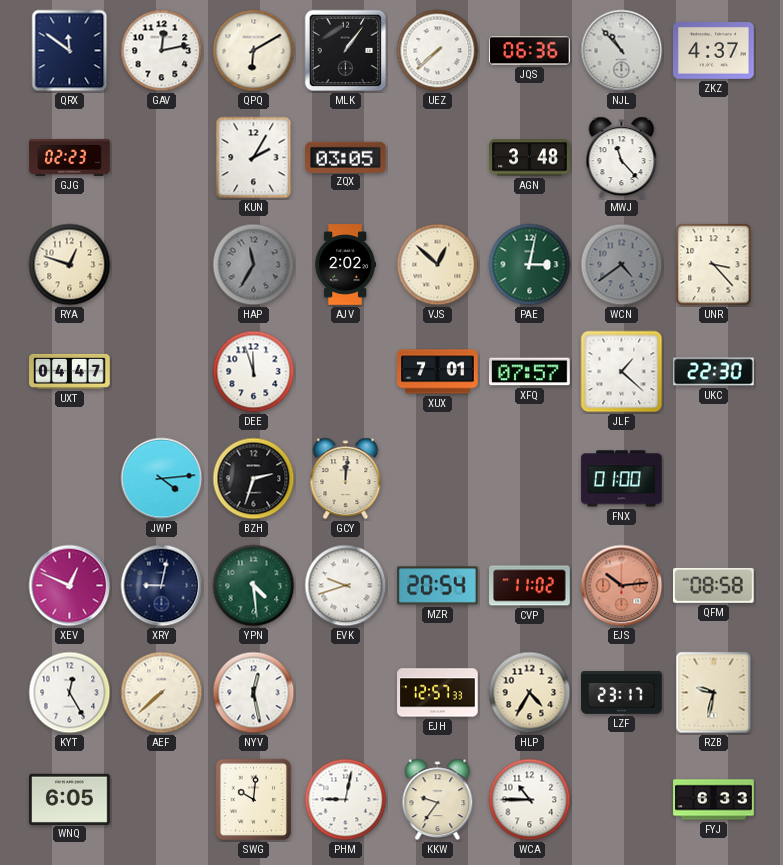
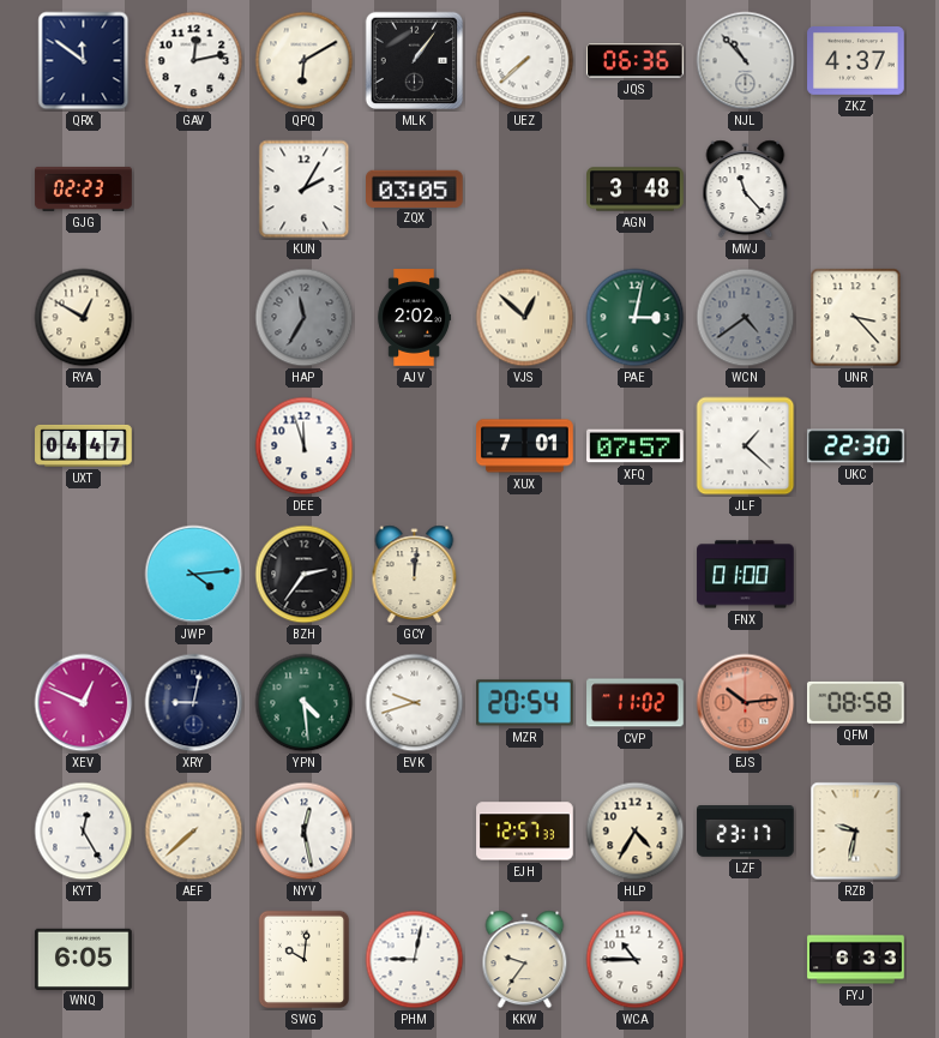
RYA: 12:48 -> 12:50 (84, 318)
BZH: 2:33 -> 2:36 (305, 575)
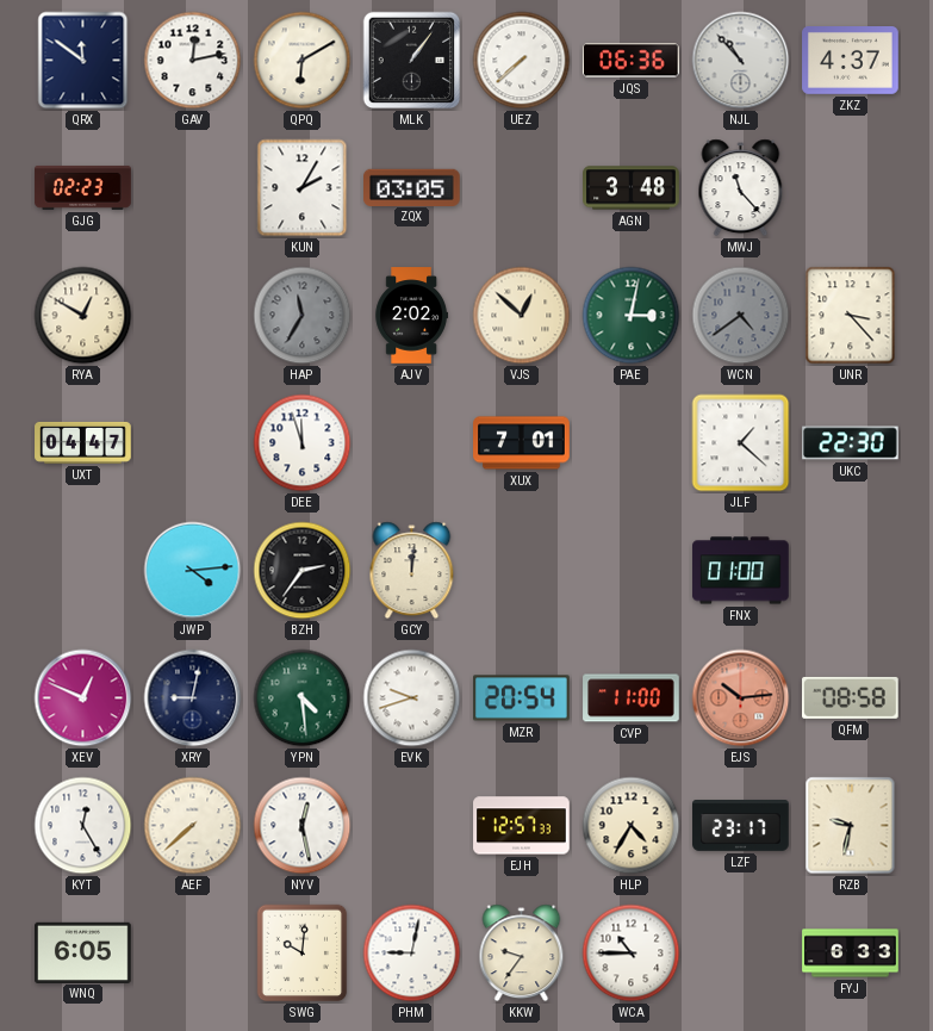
XFQ: 07:57 -> none (636, 446)
CVP: 11:02 -> 11:00 (632, 698)
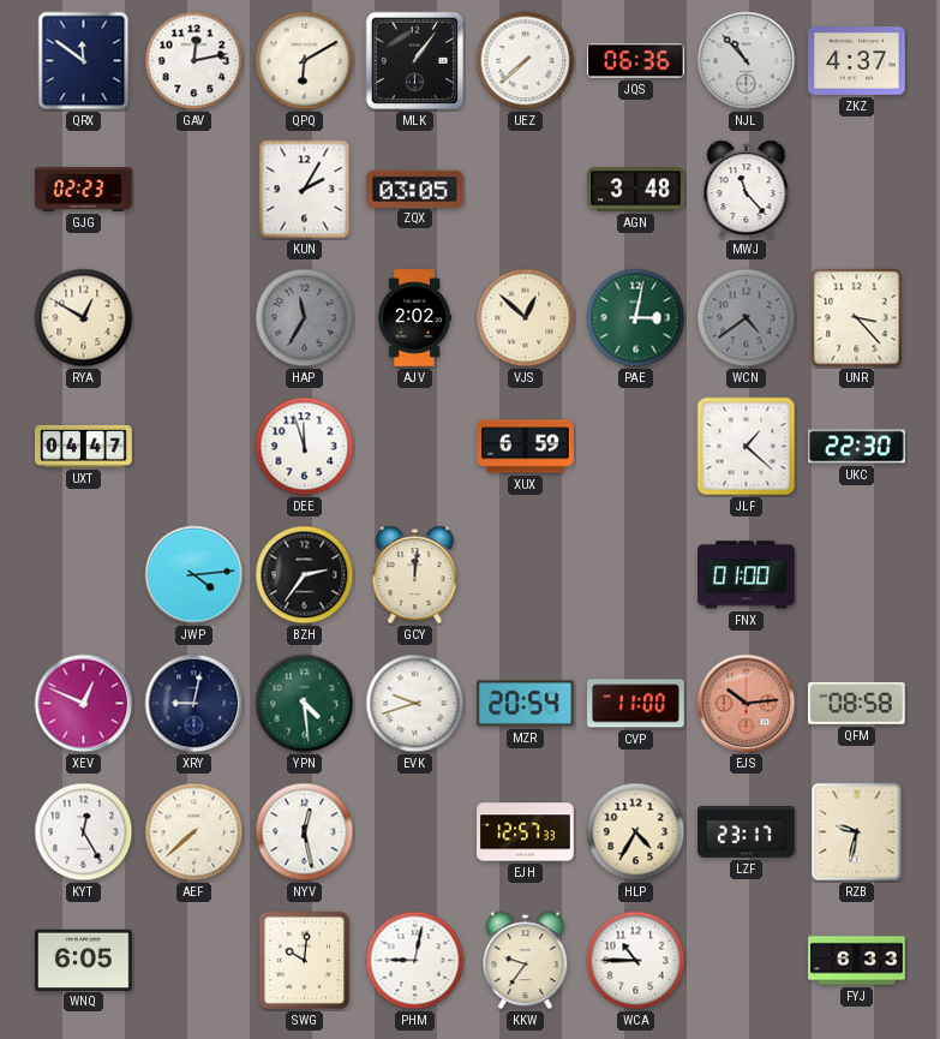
XUX: 7:01 -> 6:59 (526, 447)
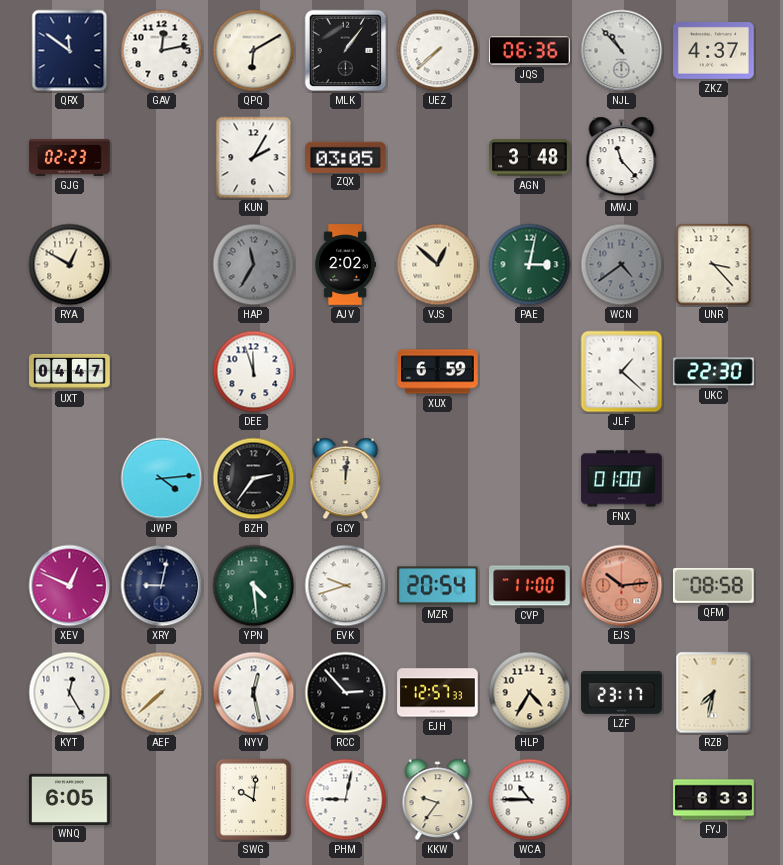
RCC: none -> 2:53 (346, 693)
RZB: 9:32 -> 7:32 (714, 693)
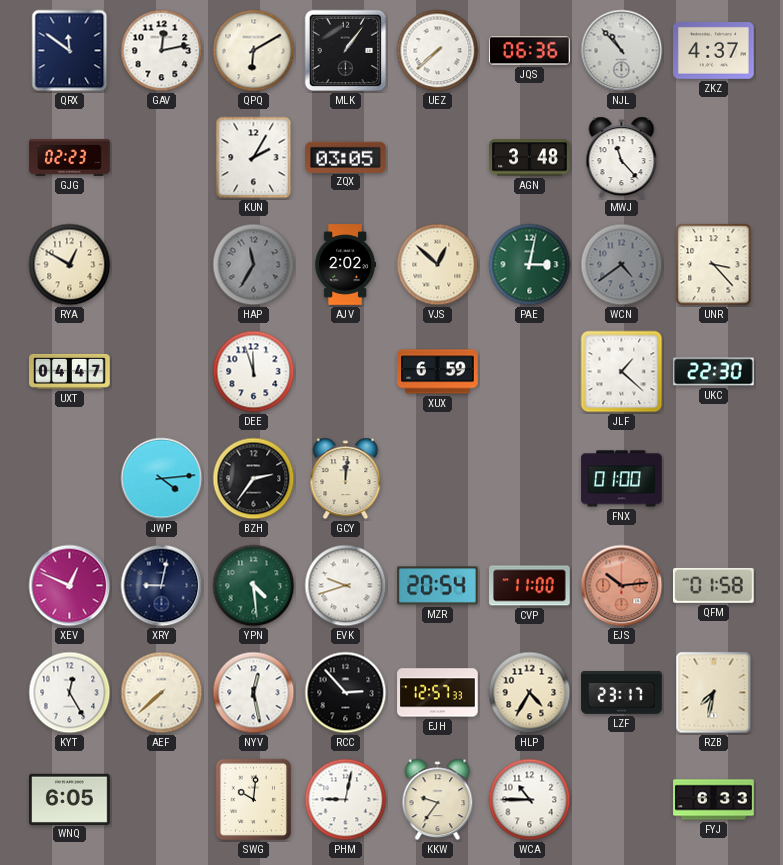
QFM: 08:58 -> 01:58 (714, 585)
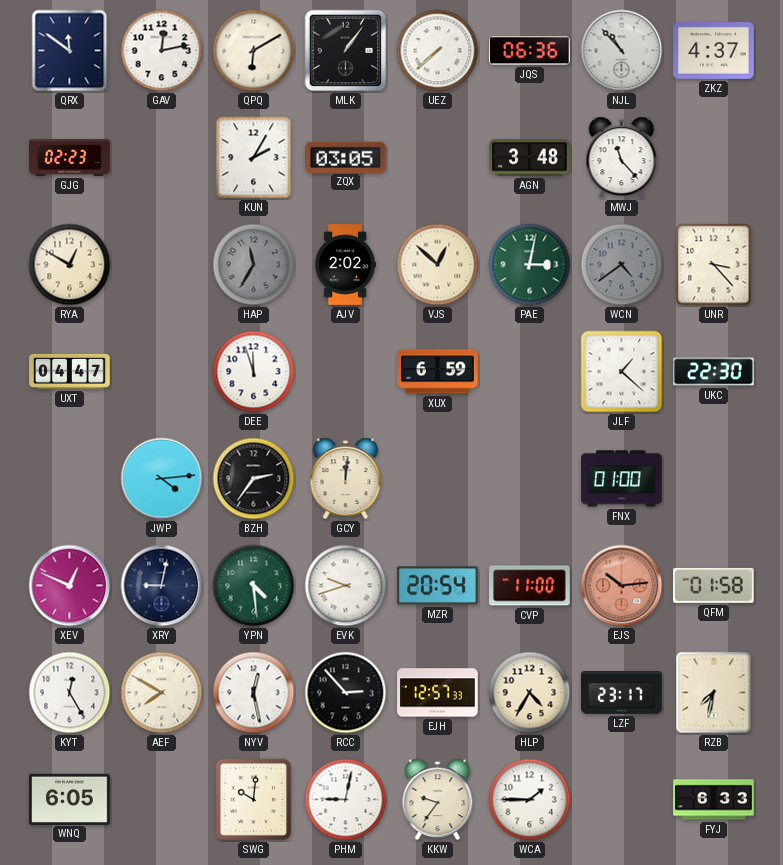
AEF: 7:38 -> 7:50 (162, 693)
WCA: 10:45 -> 1:45 (530, 800)
